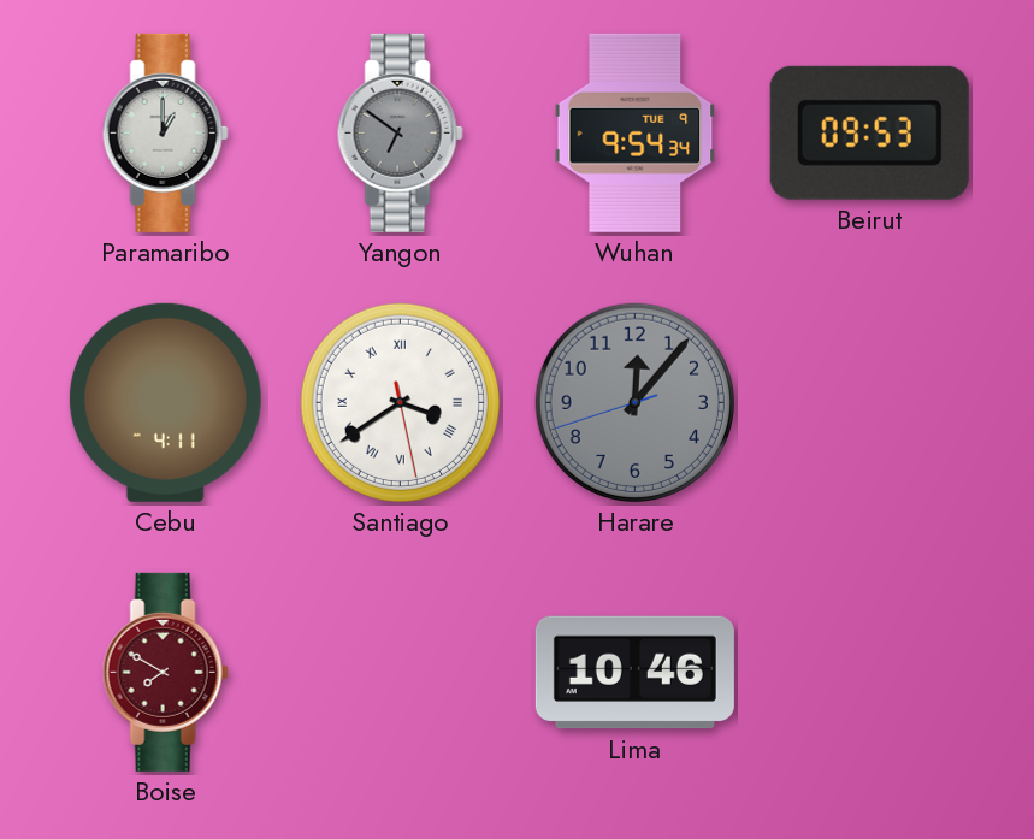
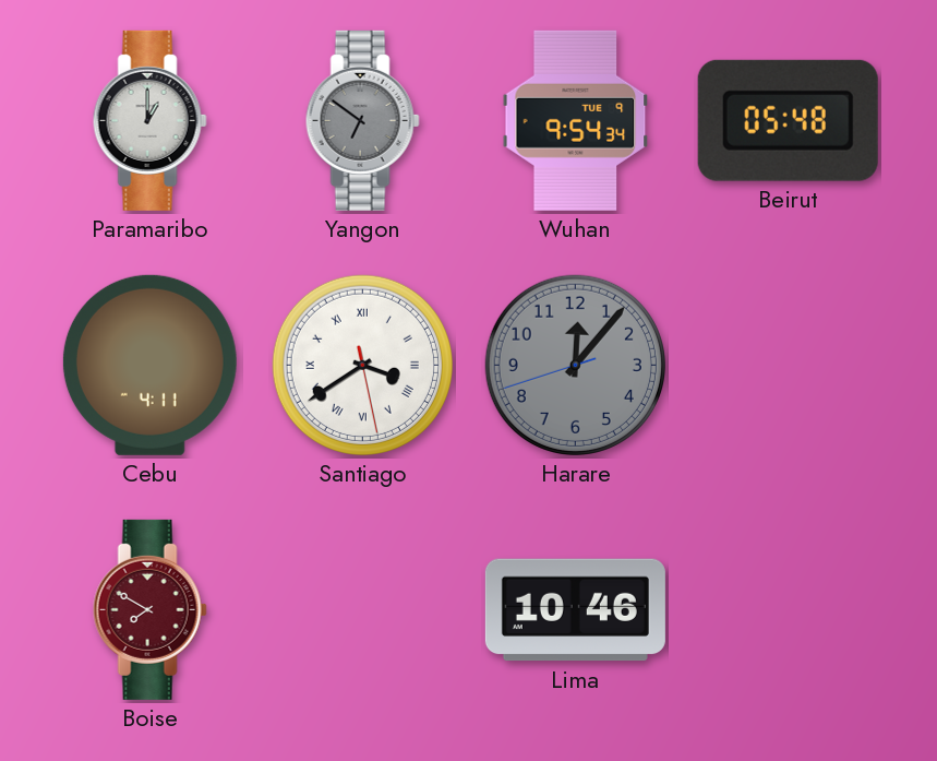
Beirut: 09:53 -> 05:48 (788, 120)
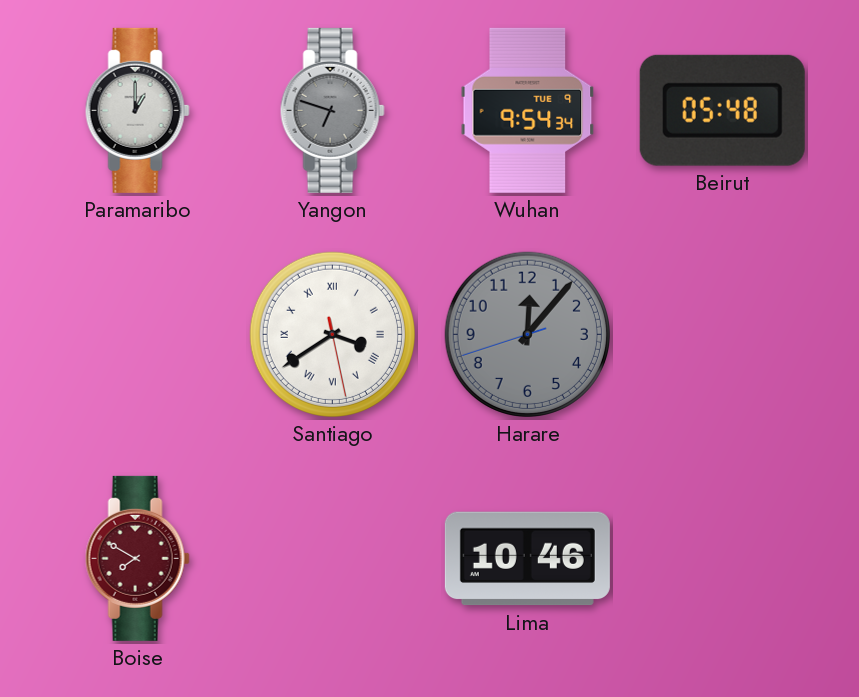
Yangon: 6:51 -> 6:48 (332, 110)
Cebu: 4:11 -> none (149, 365)
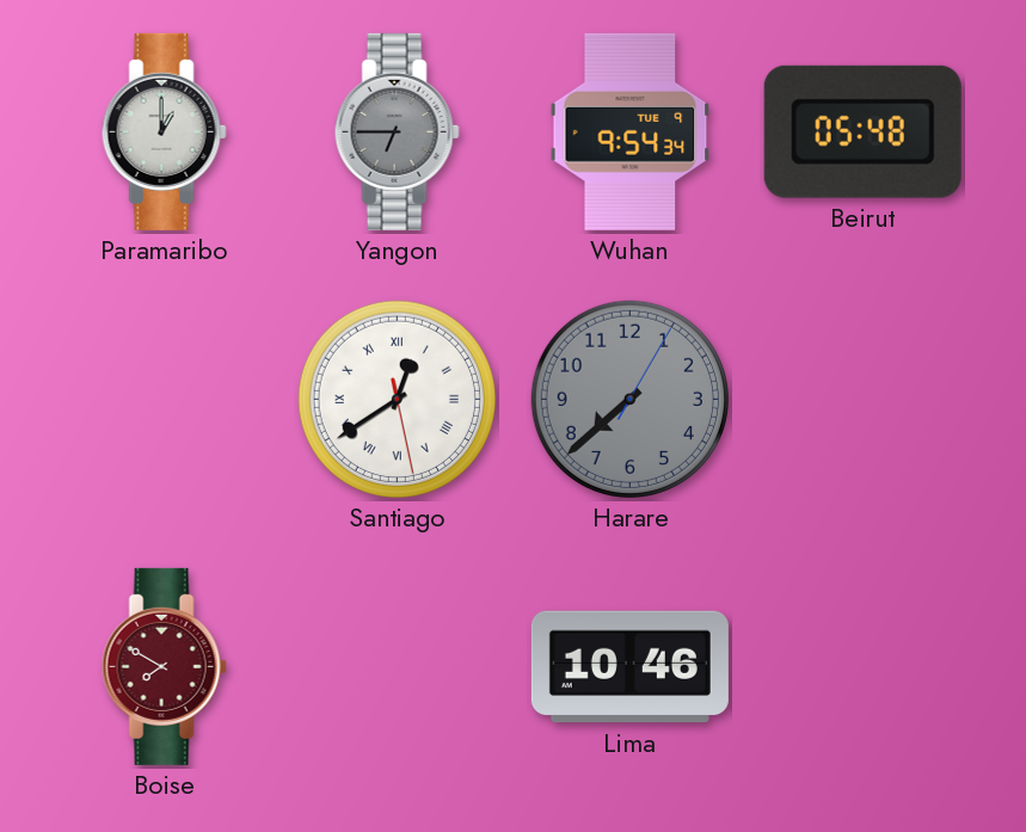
Yangon: 6:48 -> 6:45 (397, 131)
Santiago: 3:39 -> 12:39 (397, 399)
Harare: 12:06 -> 7:38 (629, 399)
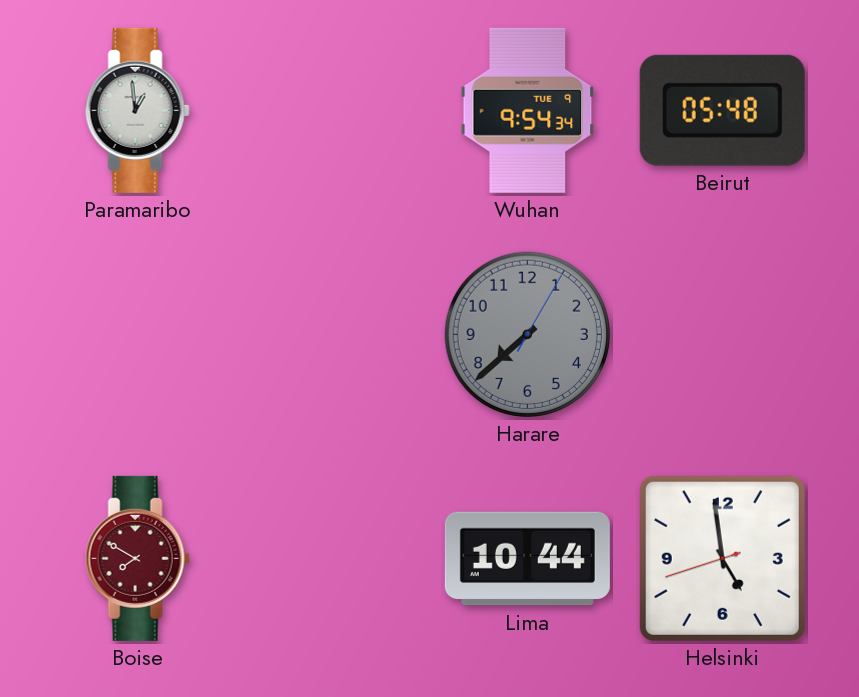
Paramaribo: 1:00 -> 12:59 (137, 110)
Yangon: 6:45 -> none (397, 131)
Santiago: 12:39 -> none (397, 399)
Lima: 10:46 -> 10:44 (527, 559)
Helsinki: none -> 4:58 (722, 558)
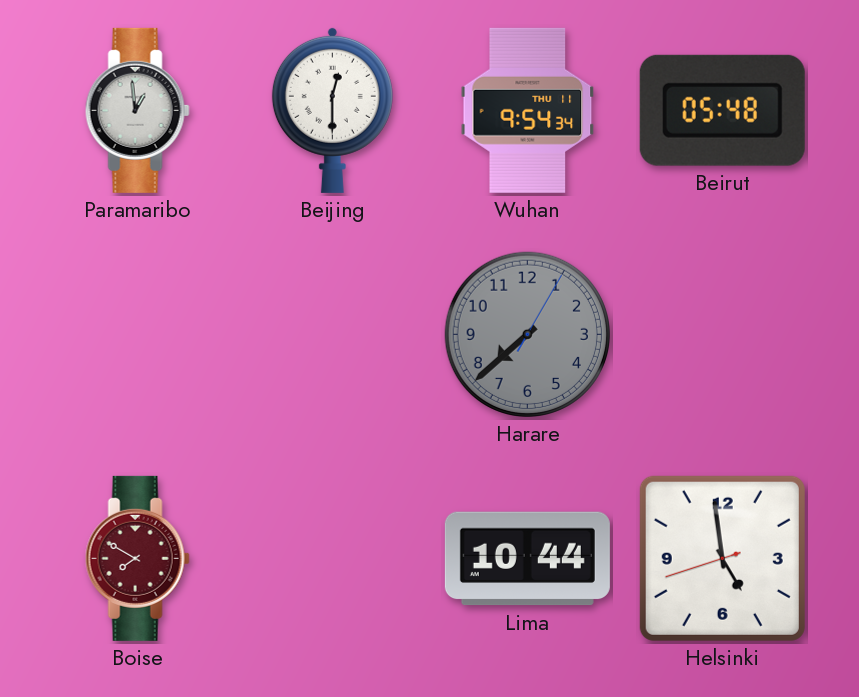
Beijing: none -> 12:30 (332, 110)
Wuhan date: TUE 9 -> THU 11 (528, 110)
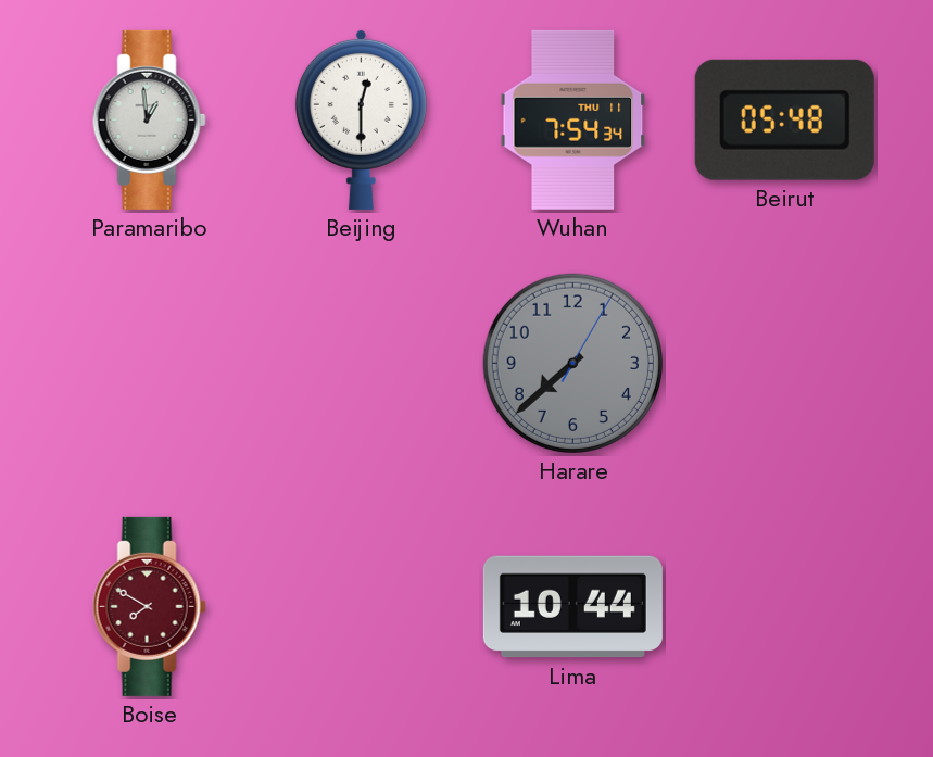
Wuhan: 9:54 -> 7:54 (573, 119)
Helsinki: 4:58 -> none (722, 558)
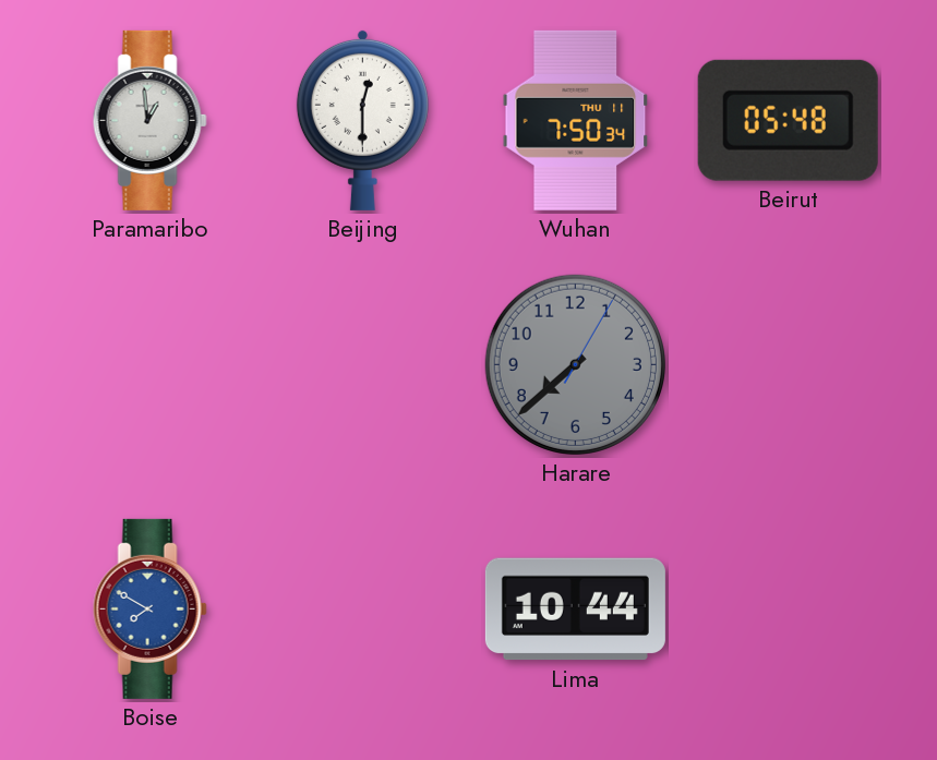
Wuhan: 7:54 -> 7:50 (576, 120)
Boise dial: burgundy -> blue (149, 608)
